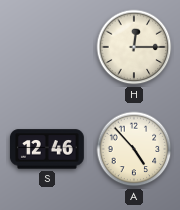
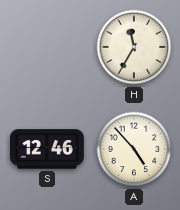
H: 12:15 -> 11:35 (134, 47)
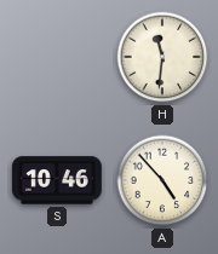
H: 11:35 -> 11:31 (162, 57)
S: 12:46 -> 10:46 (57, 180)
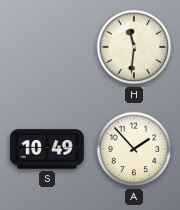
S: 10:46 -> 10:49 (47, 149)
A: 4:53 -> 1:53 (134, 149)
